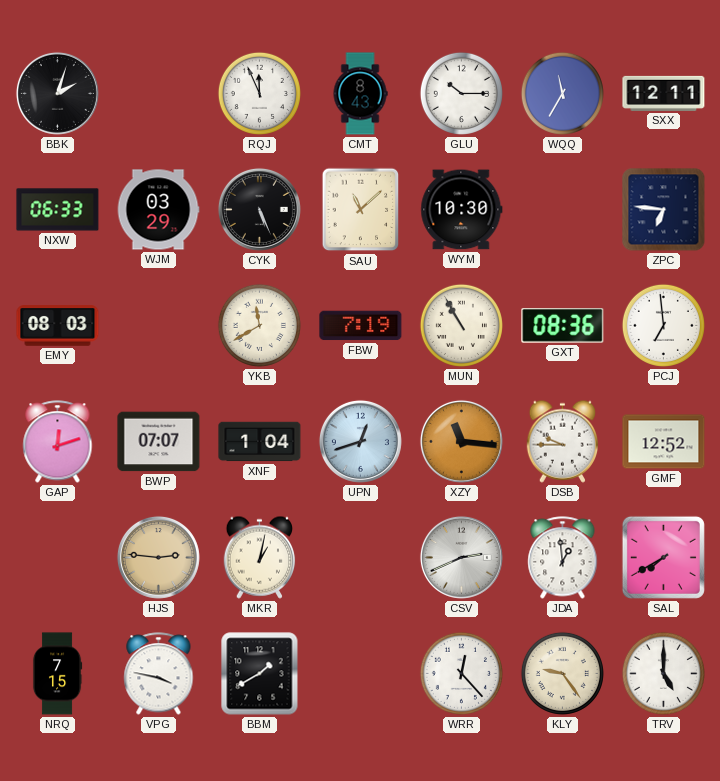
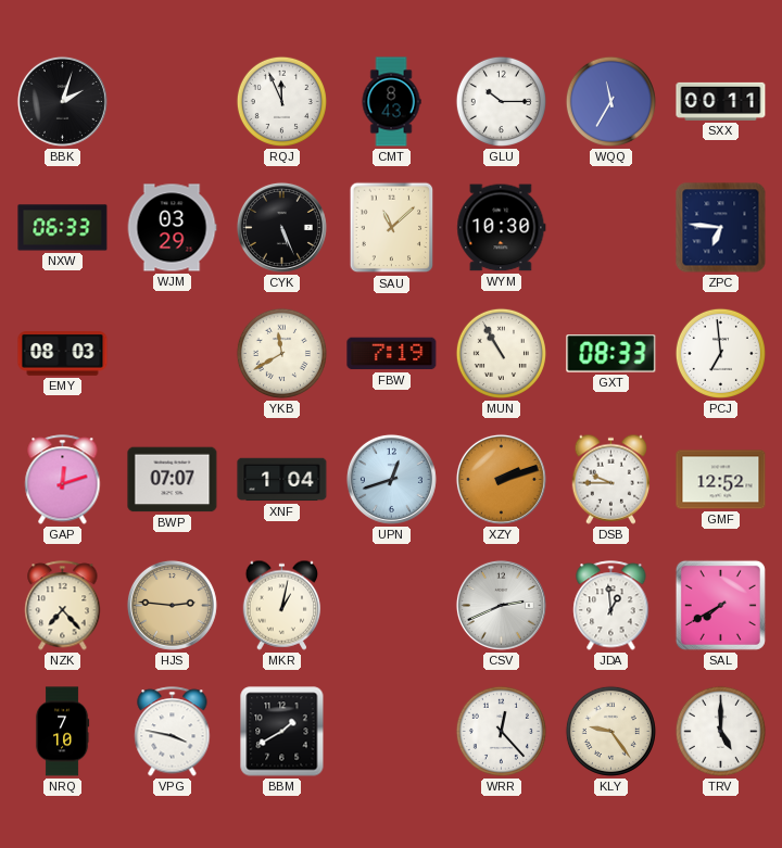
SXX: 12:11 -> 00:11 (721, 101)
GXT: 08:36 -> 08:33 (611, 354)
XZY: 11:16 -> 2:12 (501, 479)
NZK: none -> 7:23 (63, 606)
NRQ: 7:15 -> 7:10 (62, 732)
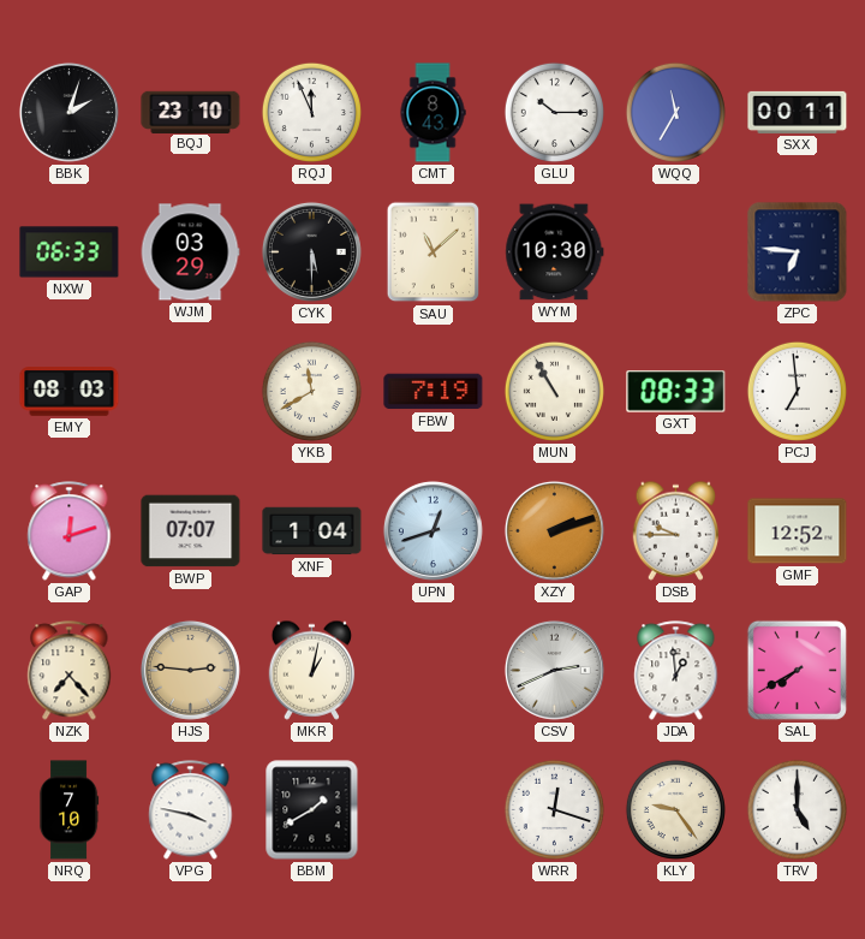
BQJ: none -> 23:10 (191, 112)
CYK: 5:26 -> 5:30 (311, 251)
WRR: 12:23 -> 12:18 (554, 809)
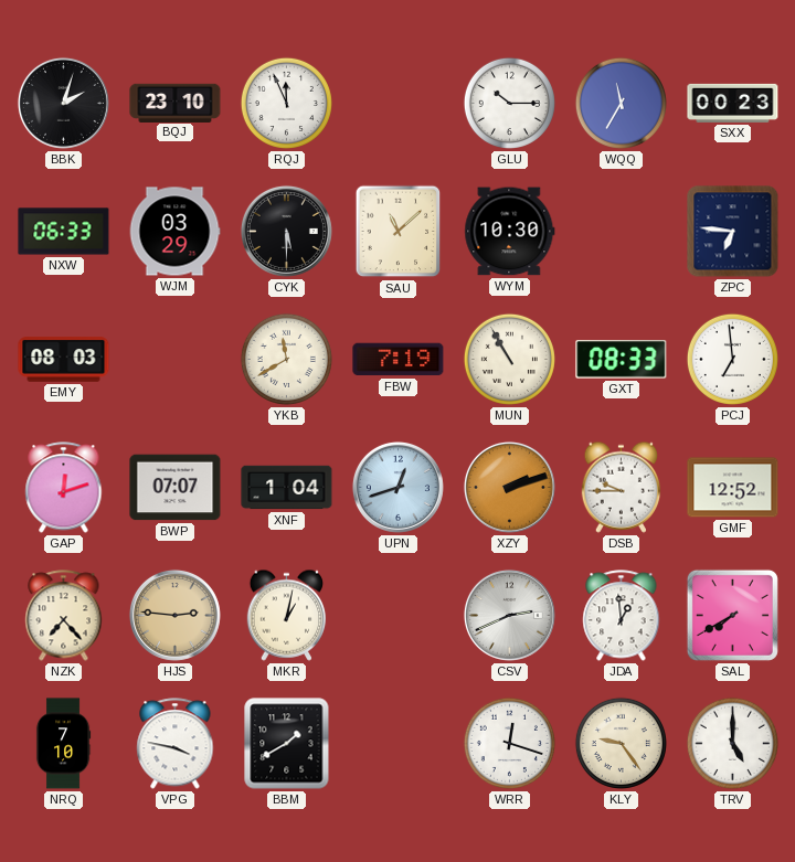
CMT: 8:43 -> none (432, 113)
SXX: 00:11 -> 00:23 (733, 103)
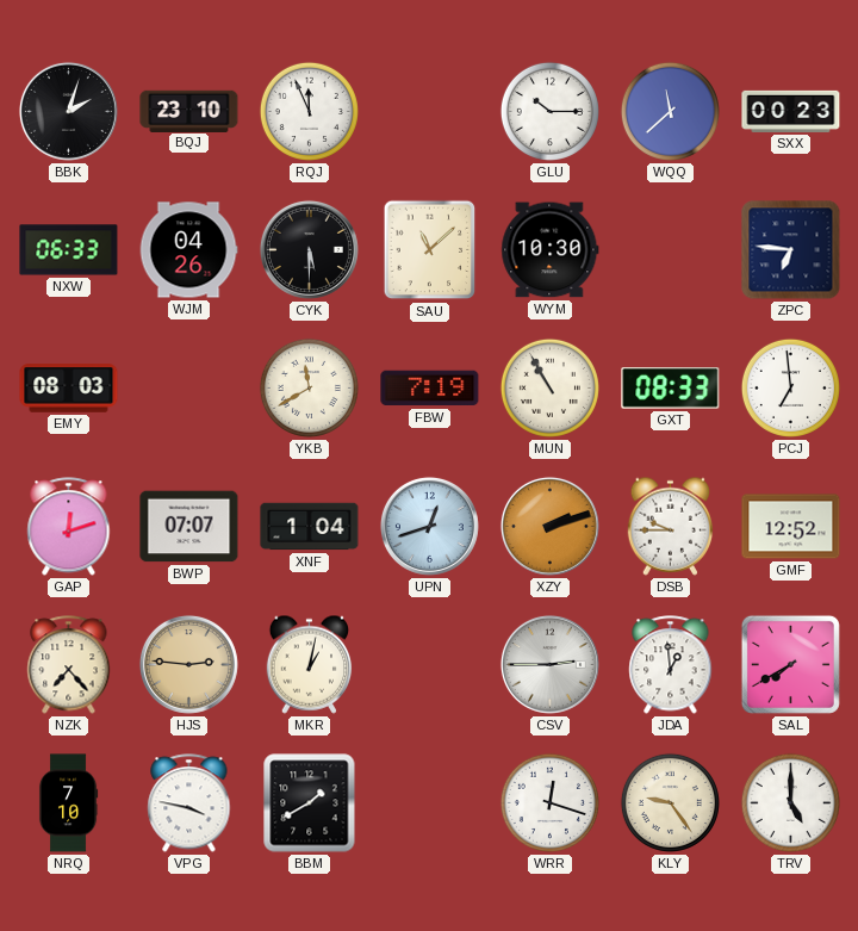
WQQ: 11:35 -> 11:38 (670, 111)
WJM: 03:29 -> 04:26 (188, 250)
CSV: 2:41 -> 2:45 (549, 664)
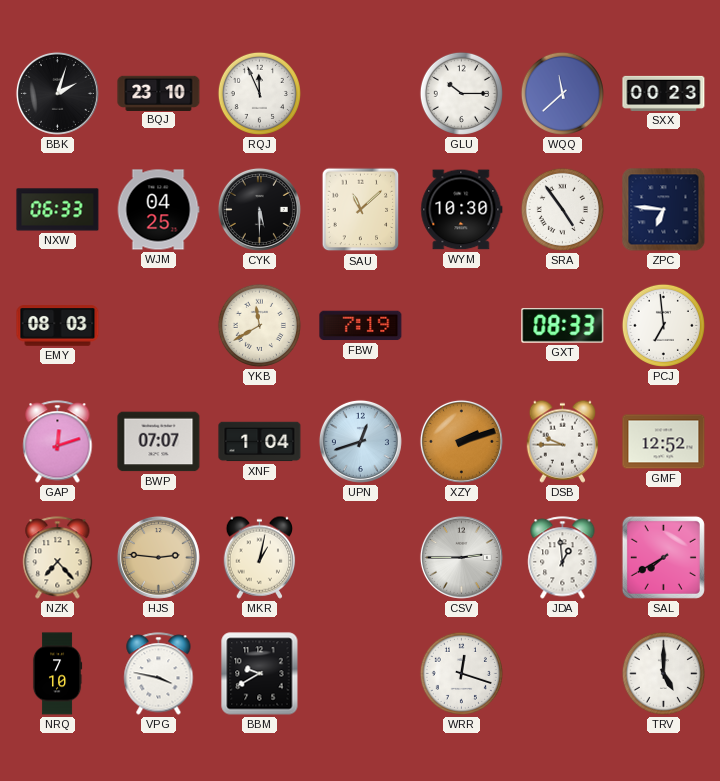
WJM: 04:26 -> 04:25 (158, 210)
SRA: none -> 4:54 (562, 209)
MUN: 10:55 -> none (549, 387)
BBM: 1:40 -> 9:40 (260, 674)
KLY: 9:24 -> none (670, 802)
